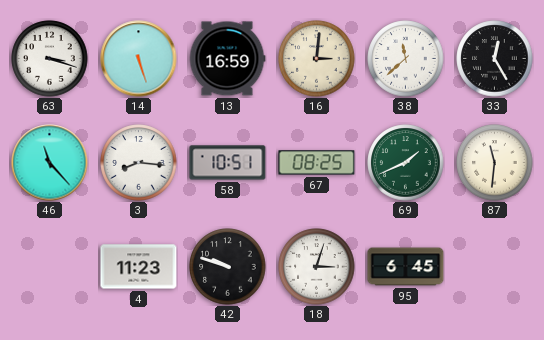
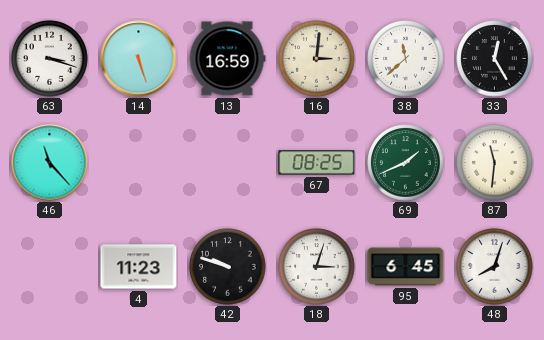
3: 8:16 -> none (139, 163)
58: 10:51 -> none (228, 163)
48: none -> 8:03 (495, 267)
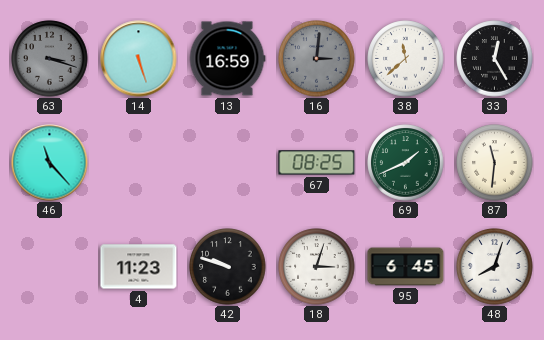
63 dial: white -> grey (50, 59)
16 dial: cream -> grey (317, 59)
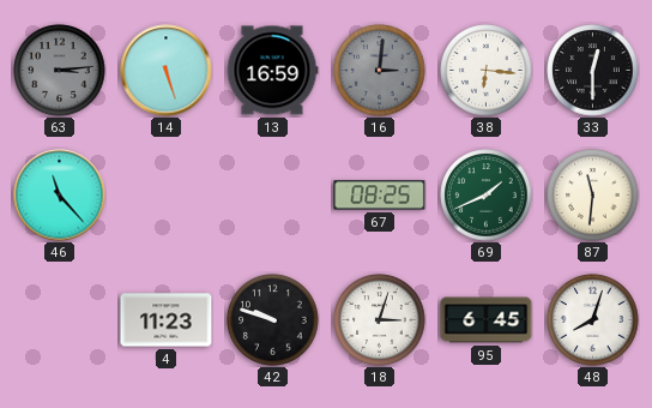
63: 3:18 -> 3:14 (60, 71)
38: 11:38 -> 6:16 (487, 71)
33: 12:25 -> 12:30 (593, 71)
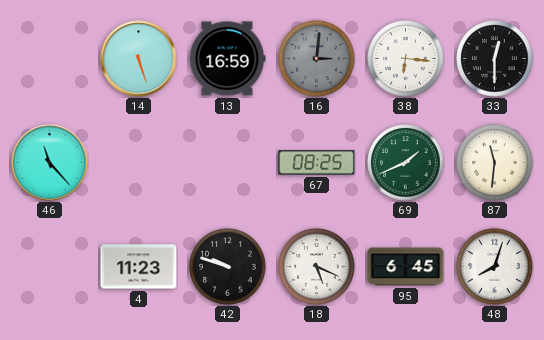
63: 3:14 -> none (60, 71)
18: 3:03 -> 5:19 (317, 267)
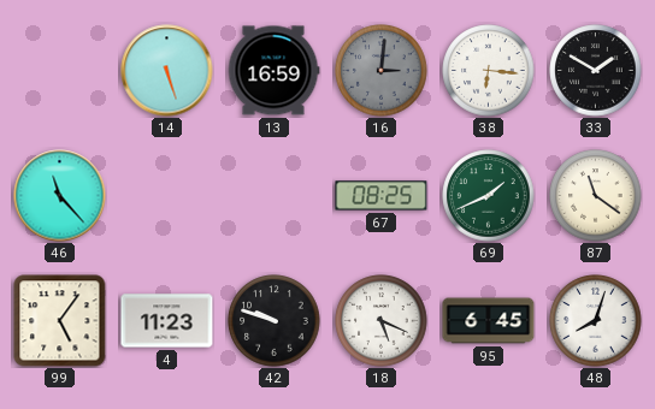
33: 12:30 -> 1:50 (596, 71)
87: 11:31 -> 11:21 (596, 196)
99: none -> 5:06 (60, 321)
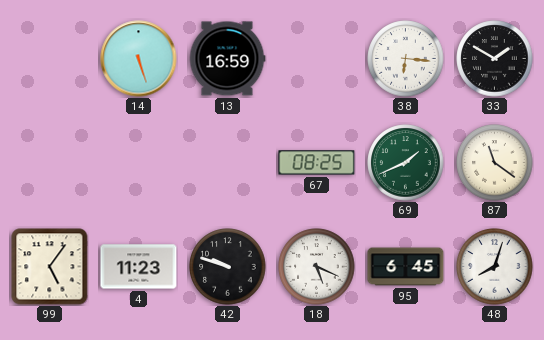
16: 3:01 -> none (382, 71)
46: 11:23 -> none (60, 196)
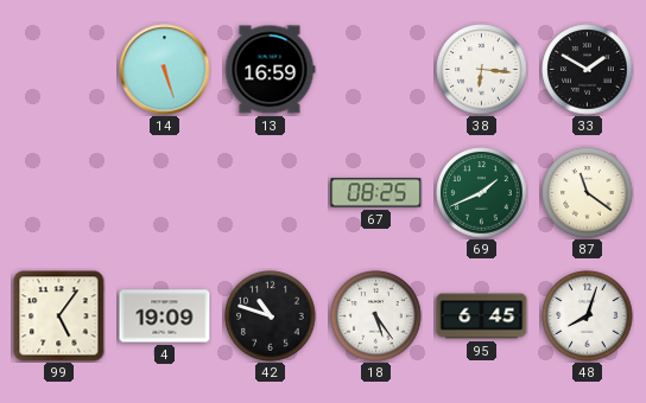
4: 11:23 -> 19:09 (165, 316)
42: 9:48 -> 10:48 (271, 316)
18: 5:19 -> 5:24 (376, 316)
